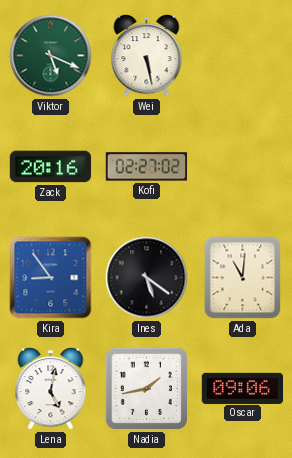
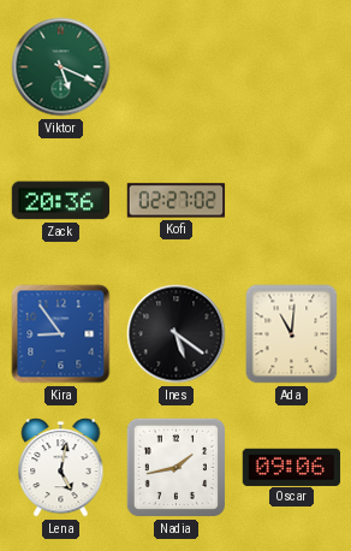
Wei: 5:28 -> none (147, 56)
Zack: 20:16 -> 20:36 (61, 201)
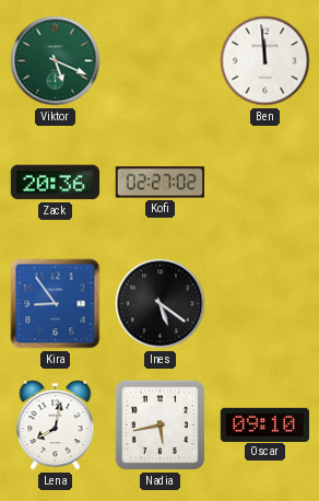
Ben: none -> 11:59 (265, 61)
Ada: 11:01 -> none (292, 334)
Lena: 5:02 -> 8:02 (56, 426)
Nadia: 1:43 -> 5:43 (159, 424)
Oscar: 09:06 -> 09:10 (265, 424)
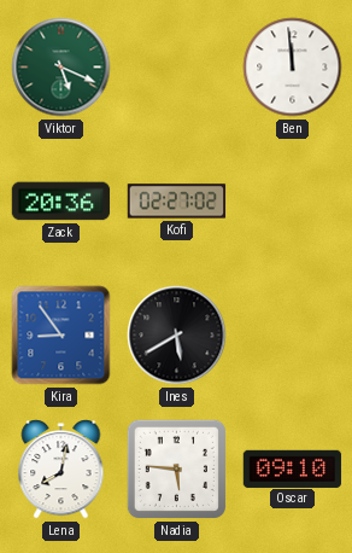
Ines: 5:21 -> 5:40 (177, 336)
Nadia: 5:43 -> 5:46 (176, 468)
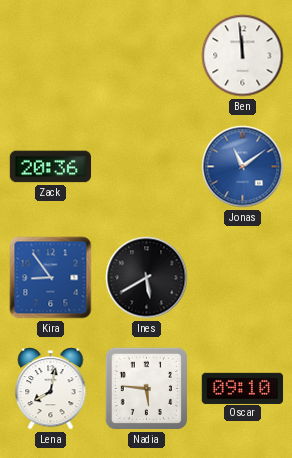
Viktor: 5:19 -> none (61, 68)
Kofi: 02:27 -> none (177, 202)
Jonas: none -> 11:09 (243, 167)
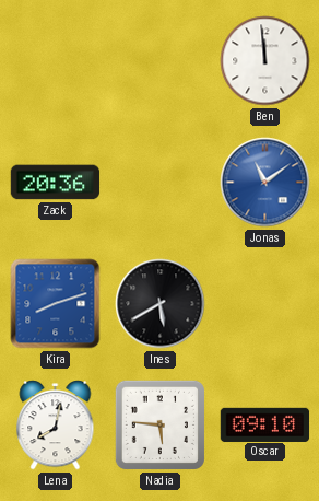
Kira: 8:54 -> 8:12 (56, 304)
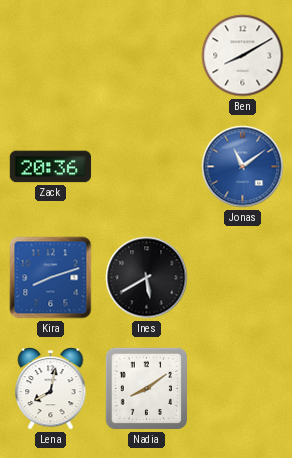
Ben: 11:59 -> 8:10 (243, 56)
Nadia: 5:46 -> 8:09 (146, 388)
Oscar: 09:10 -> none (265, 424)
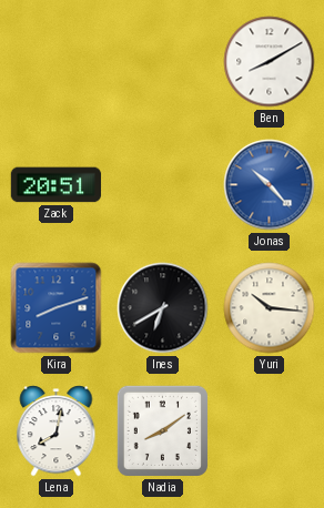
Zack: 20:36 -> 20:51 (57, 185)
Jonas: 11:09 -> 10:23 (270, 185)
Ines: 5:40 -> 6:40 (163, 308)
Yuri: none -> 10:16 (270, 308)
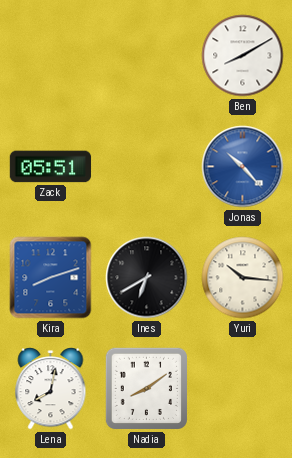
Zack: 20:51 -> 05:51 (51, 167)
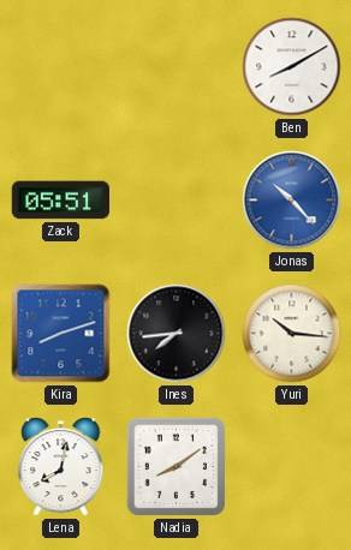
Ines: 6:40 -> 7:44 (177, 334)
